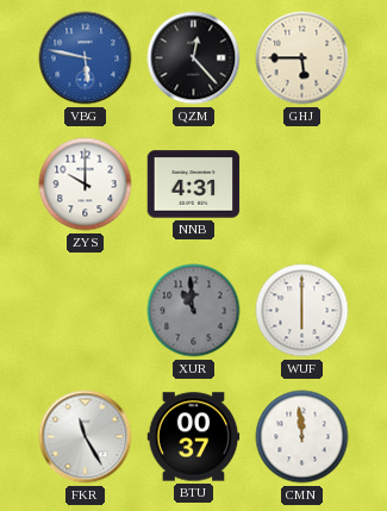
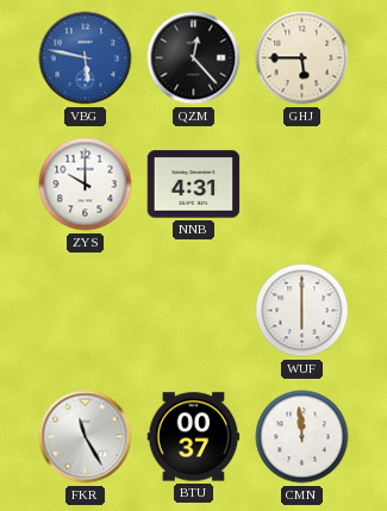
XUR: 10:59 -> none (194, 311)
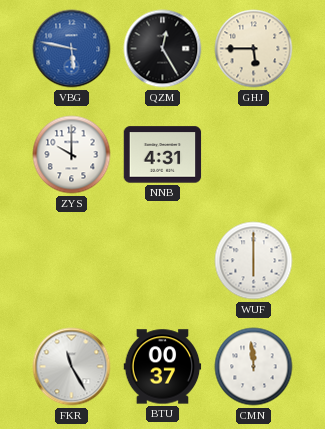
QZM: 12:23 -> 12:25 (163, 49)
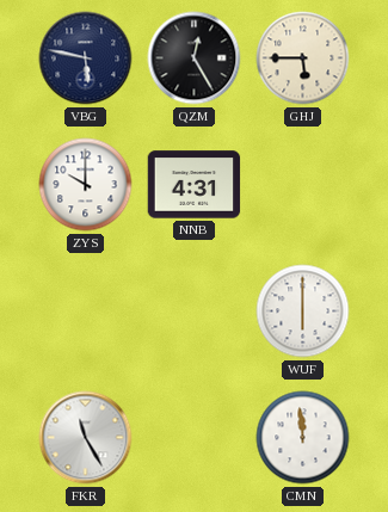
VBG dial: blue -> navy (86, 58)
BTU: 00:37 -> none (163, 367)
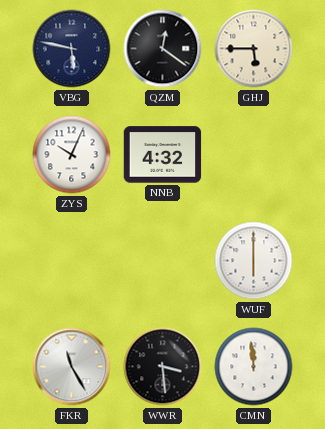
QZM: 12:25 -> 12:21 (163, 49)
ZYS: 10:00 -> 10:04 (72, 155)
NNB: 4:31 -> 4:32 (163, 155)
WWR: none -> 3:29 (163, 367)
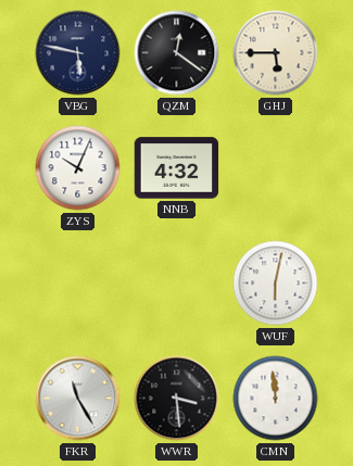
WUF: 6:00 -> 6:02 (276, 284)
